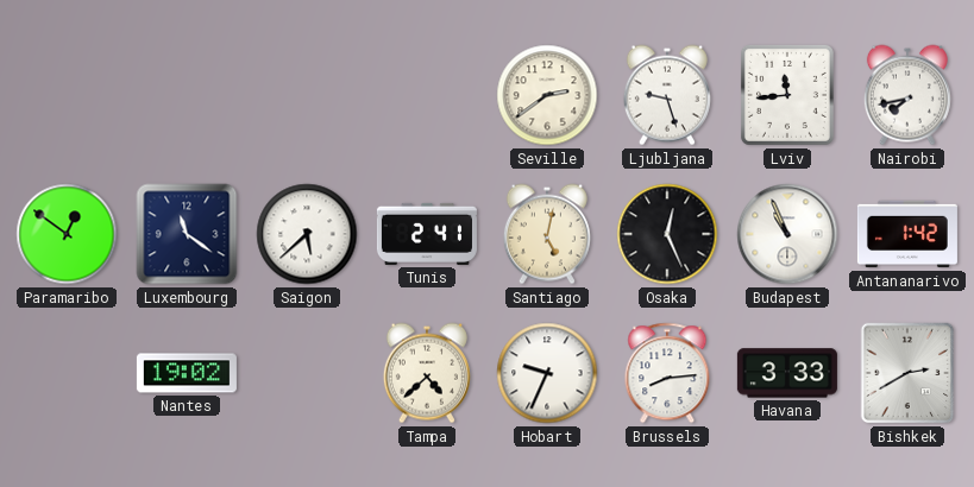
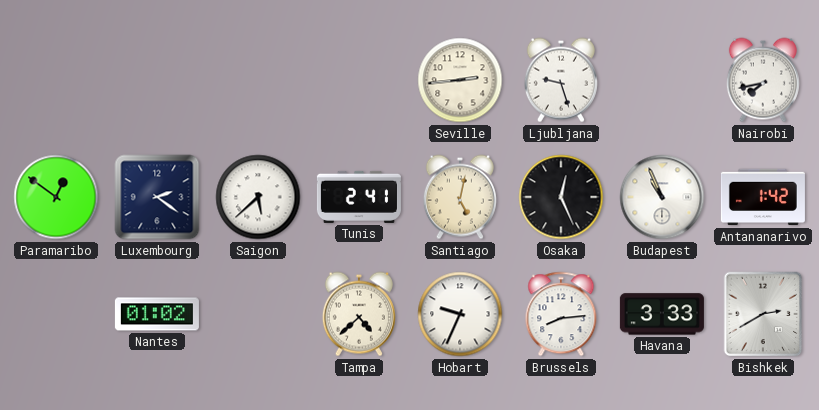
Seville: 2:39 -> 2:44 (460, 80)
Lviv: 11:44 -> none (787, 95)
Luxembourg: 11:21 -> 2:21 (157, 197)
Nantes: 19:02 -> 01:02 (157, 314)
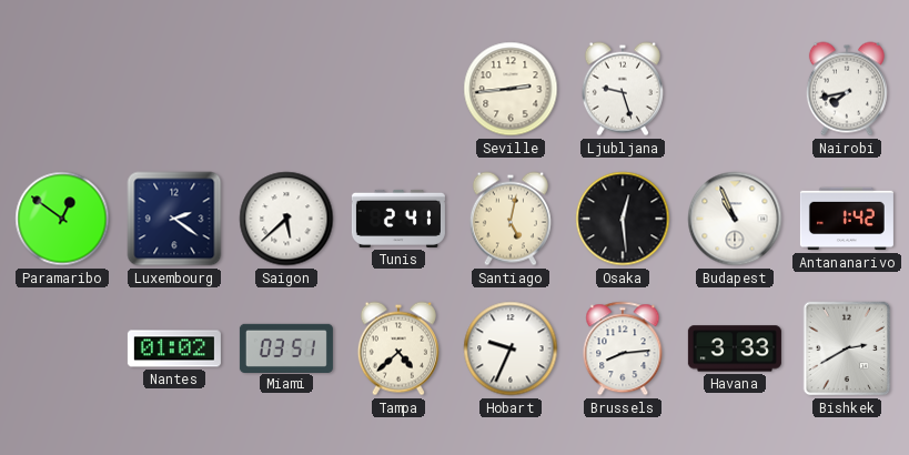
Osaka: 12:26 -> 12:29 (623, 219)
Miami: none -> 03:51 (286, 347)
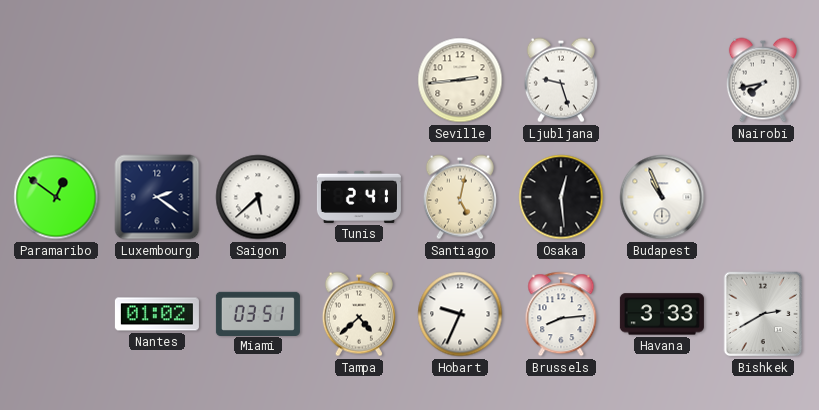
Antananarivo: 1:42 -> none (847, 219)
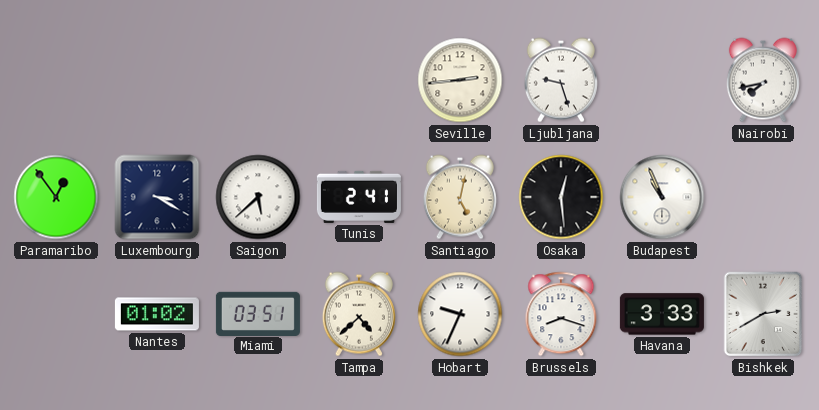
Paramaribo: 12:51 -> 12:54 (56, 197)
Luxembourg: 2:21 -> 3:20 (157, 197)
Brussels: 8:14 -> 8:18 (561, 314)
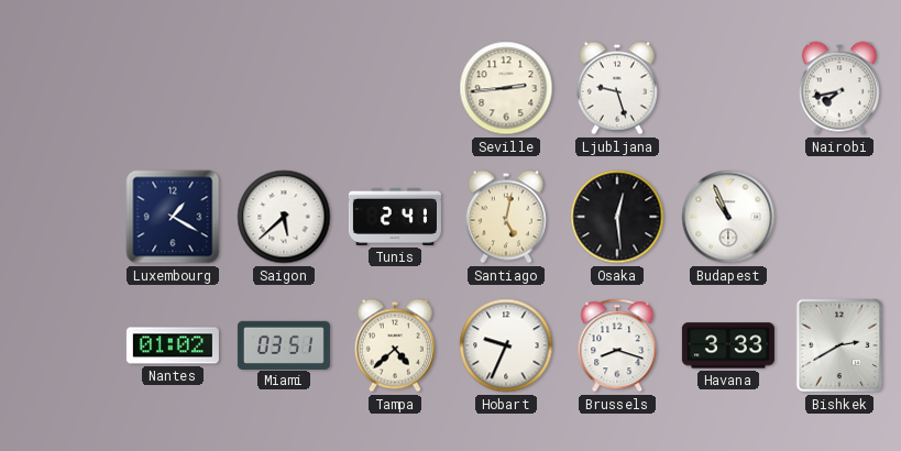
Paramaribo: 12:54 -> none (56, 197)
Luxembourg: 3:20 -> 1:20 (173, 217)
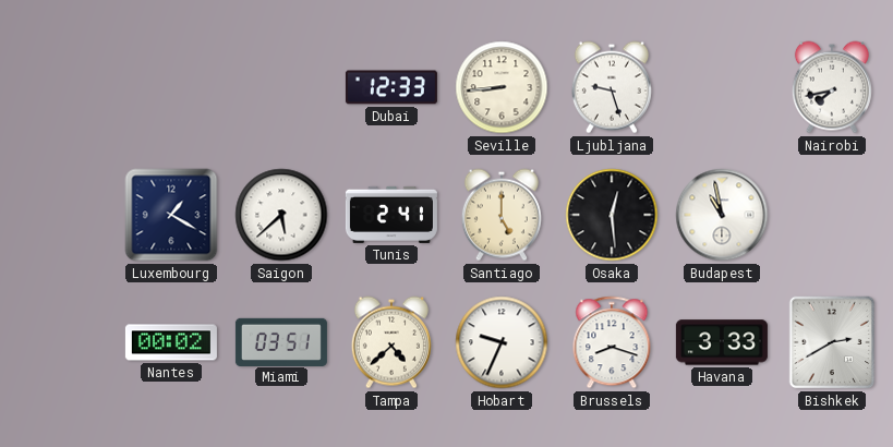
Dubai: none -> 12:33 (391, 87)
Seville: 2:44 -> 8:44 (502, 87)
Santiago: 5:02 -> 5:00 (502, 215)
Budapest: 10:56 -> 10:58 (722, 215)
Nantes: 01:02 -> 00:02 (171, 342)
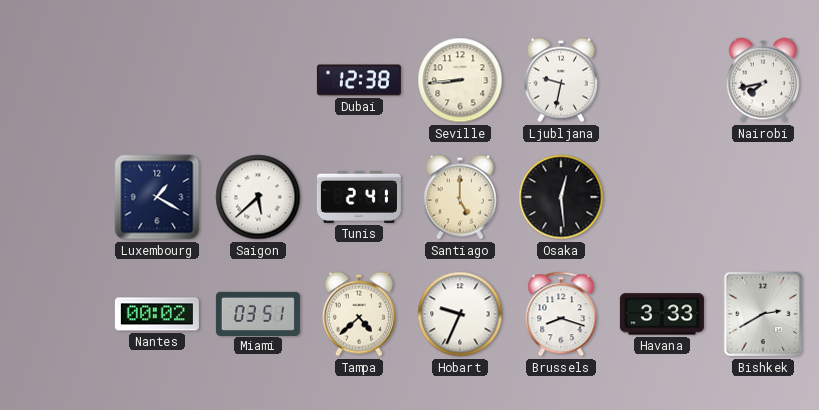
Dubai: 12:33 -> 12:38 (359, 80)
Ljubljana: 9:27 -> 9:32 (561, 80)
Budapest: 10:58 -> none (722, 215)
